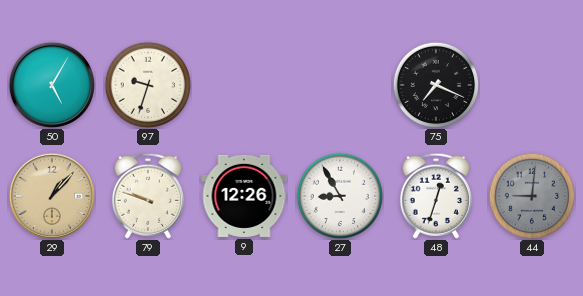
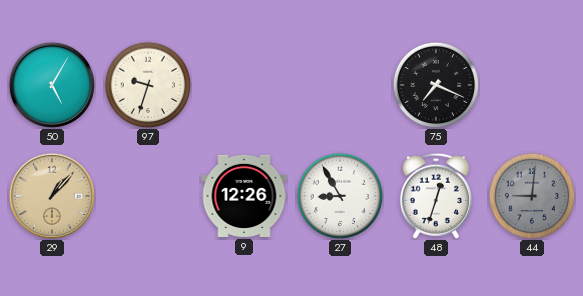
79: 9:48 -> none (148, 196)
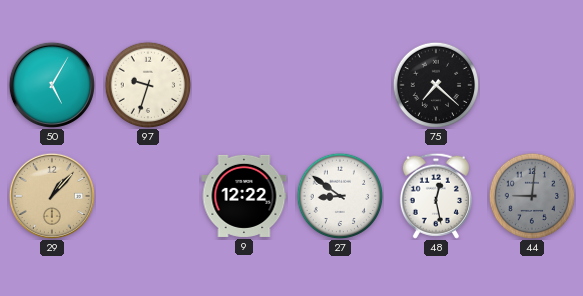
75: 7:19 -> 7:22 (436, 85)
9: 12:26 -> 12:22 (244, 196)
27: 8:55 -> 8:51 (340, 196)
48: 12:33 -> 12:28 (436, 196)
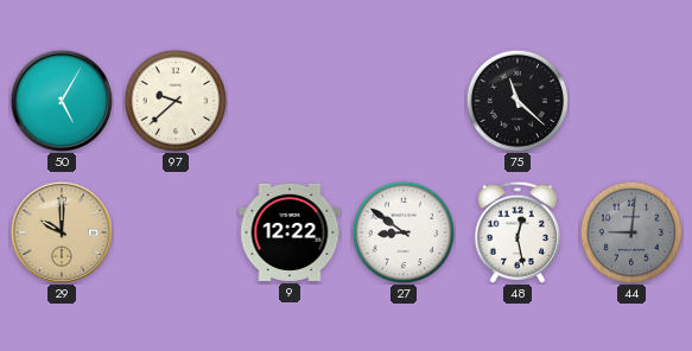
97: 9:33 -> 9:38 (176, 101)
75: 7:22 -> 11:22 (518, 101)
29: 1:07 -> 10:00 (62, 232)
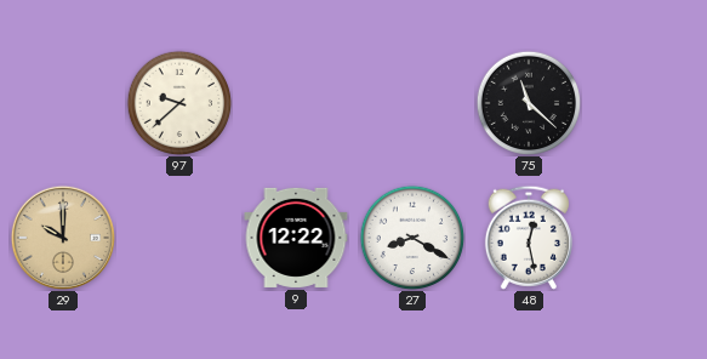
50: 5:05 -> none (62, 101)
27: 8:51 -> 8:20 (412, 238)
44: 9:01 -> none (631, 232)
